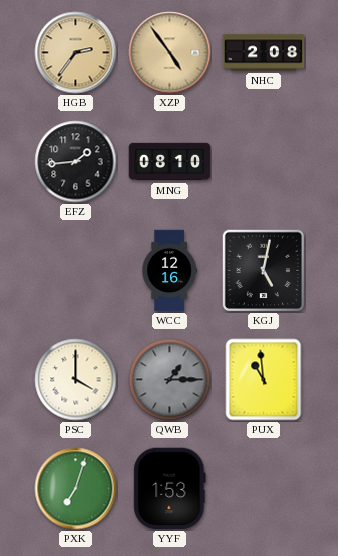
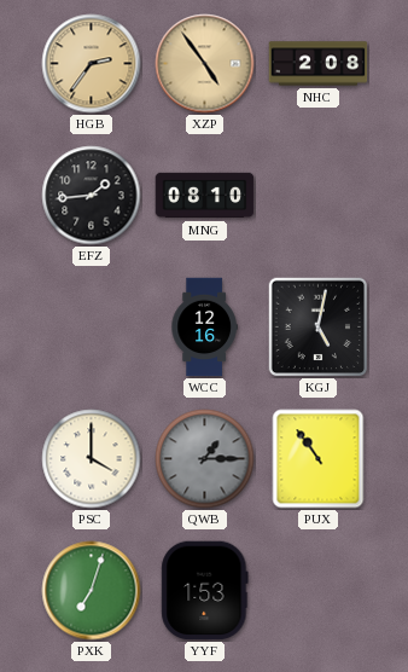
PUX: 10:59 -> 10:54 (319, 459)
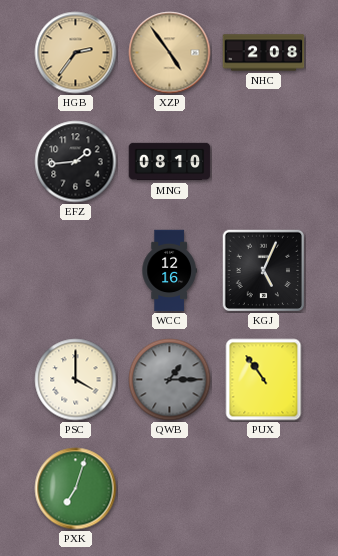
KGJ: 5:02 -> 5:04 (263, 270)
YYF: 1:53 -> none (205, 591)
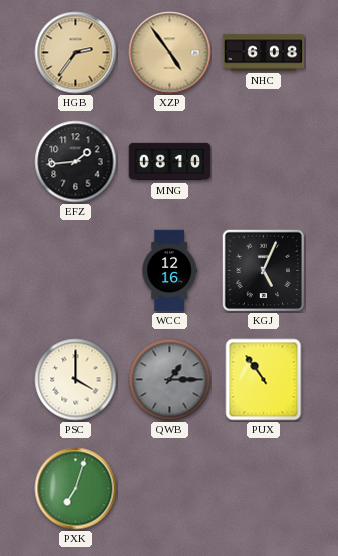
NHC: 2:08 -> 6:08 (264, 53)
